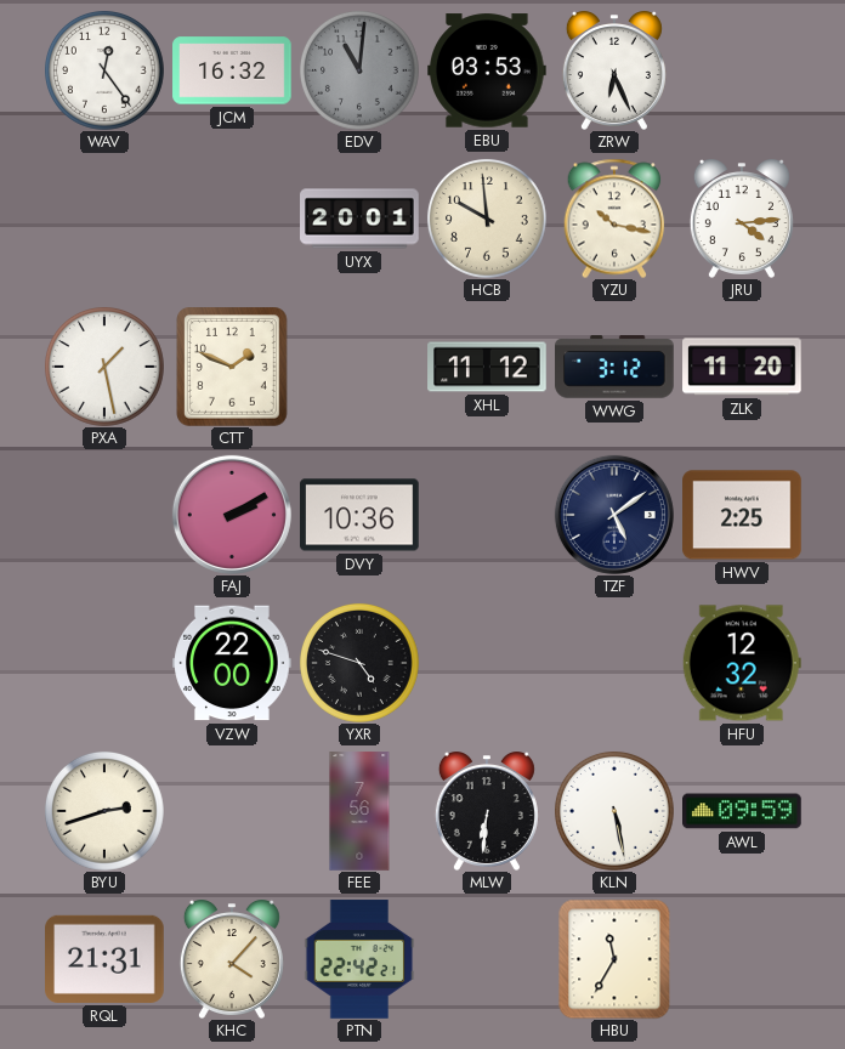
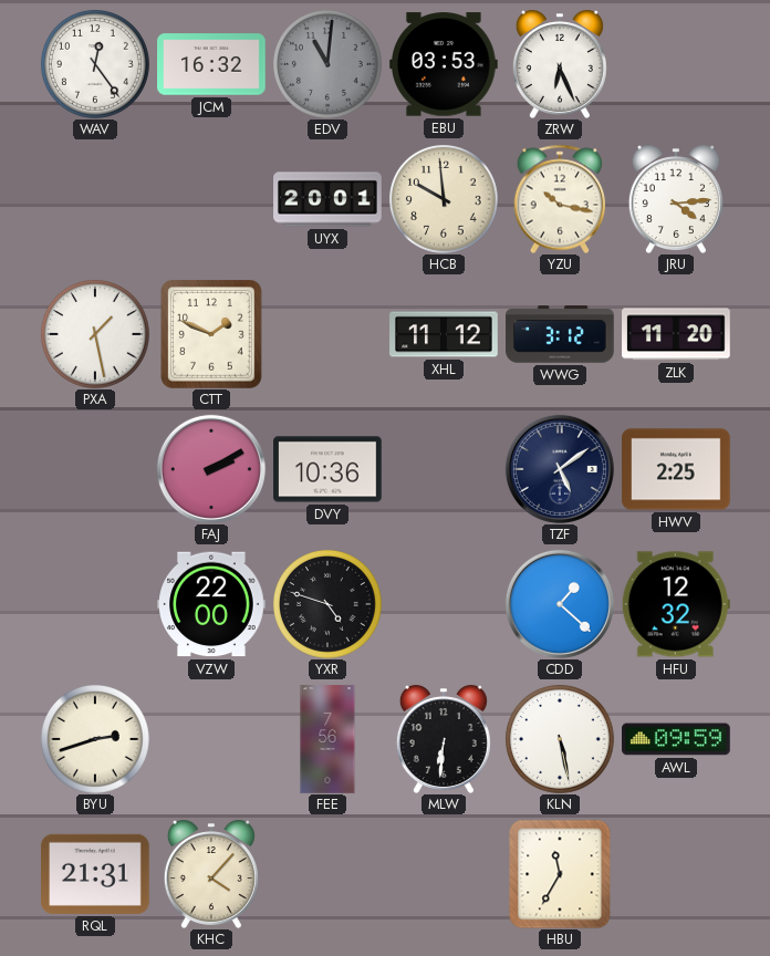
CDD: none -> 1:22 (560, 604)
PTN: 22:42 -> none (359, 959)
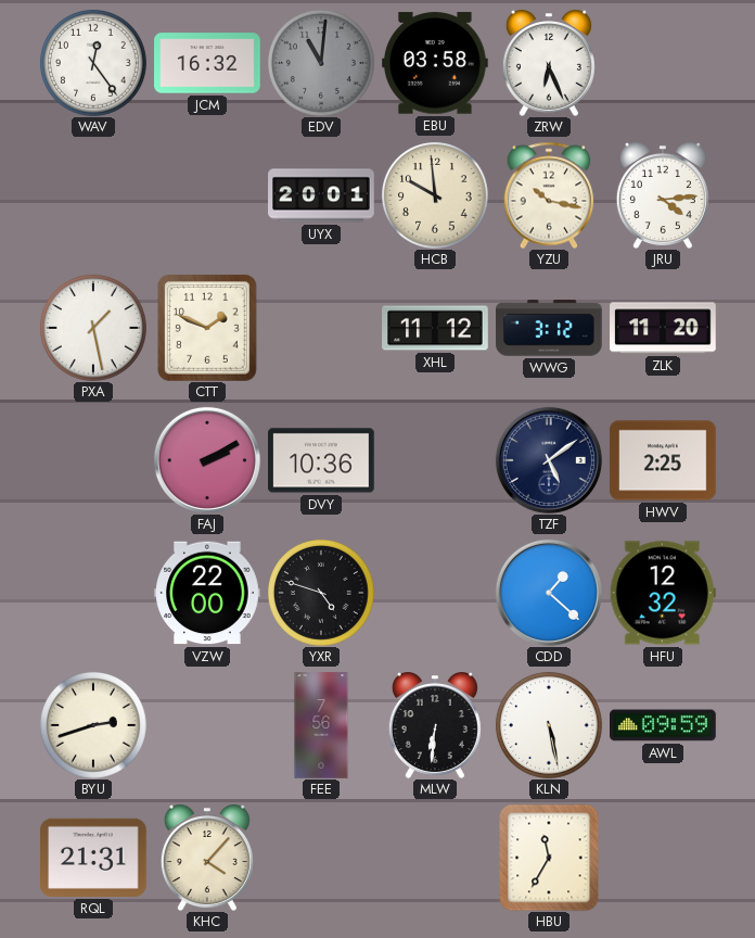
EBU: 03:53 -> 03:58 (436, 63)
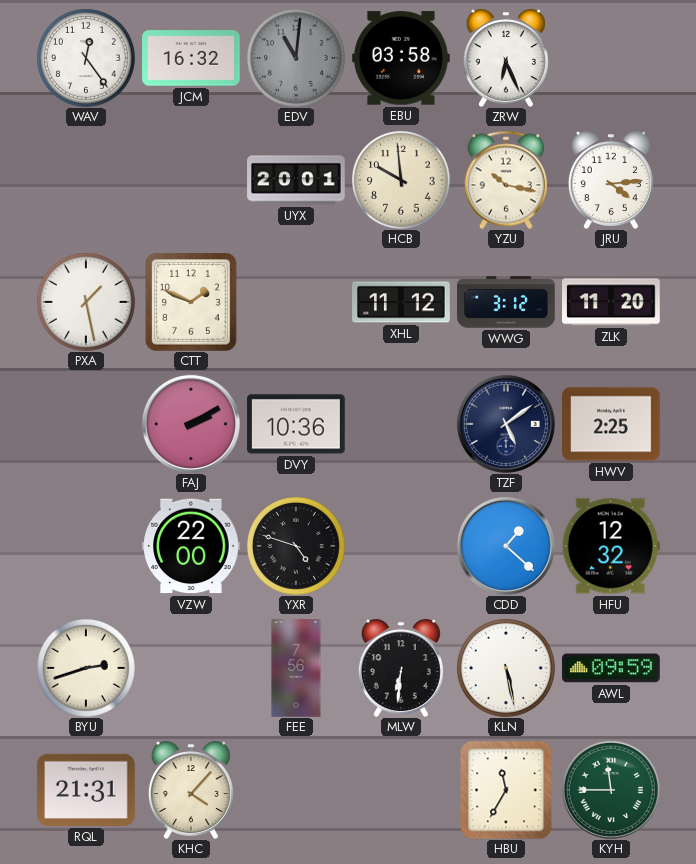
KYH: none -> 11:45 (611, 790)
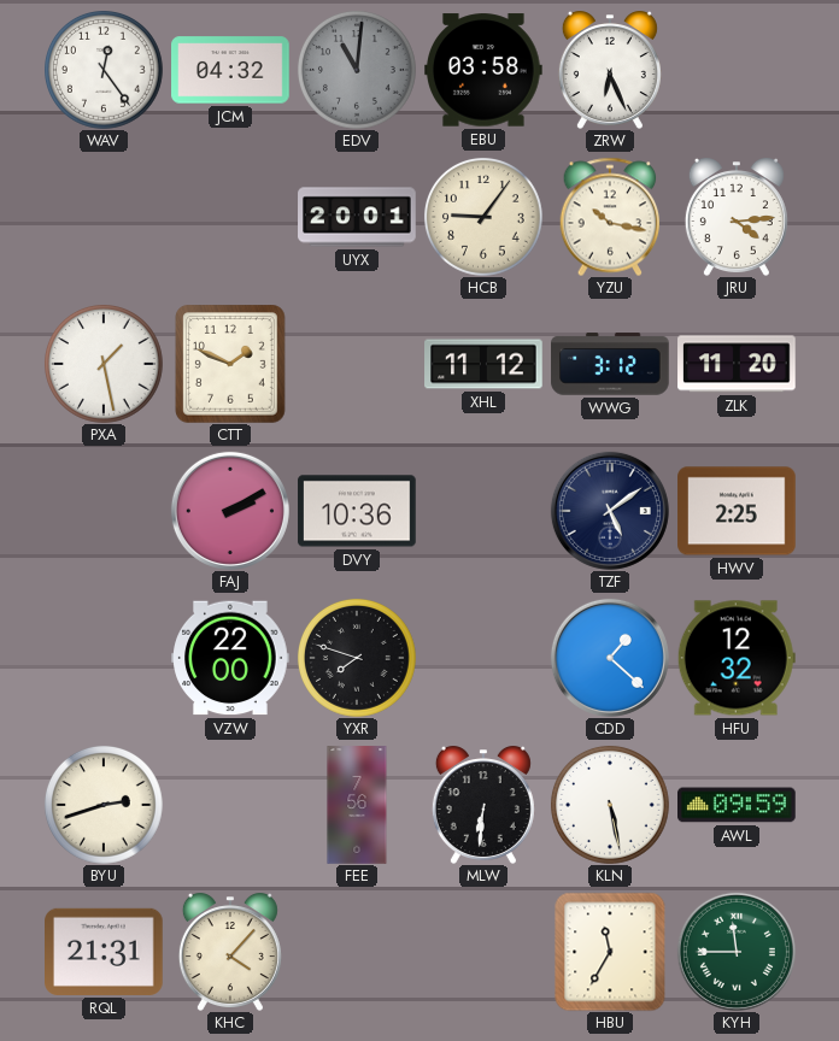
JCM: 16:32 -> 04:32 (230, 70)
HCB: 9:59 -> 9:06 (483, 217)
YXR: 4:48 -> 7:48 (357, 658)
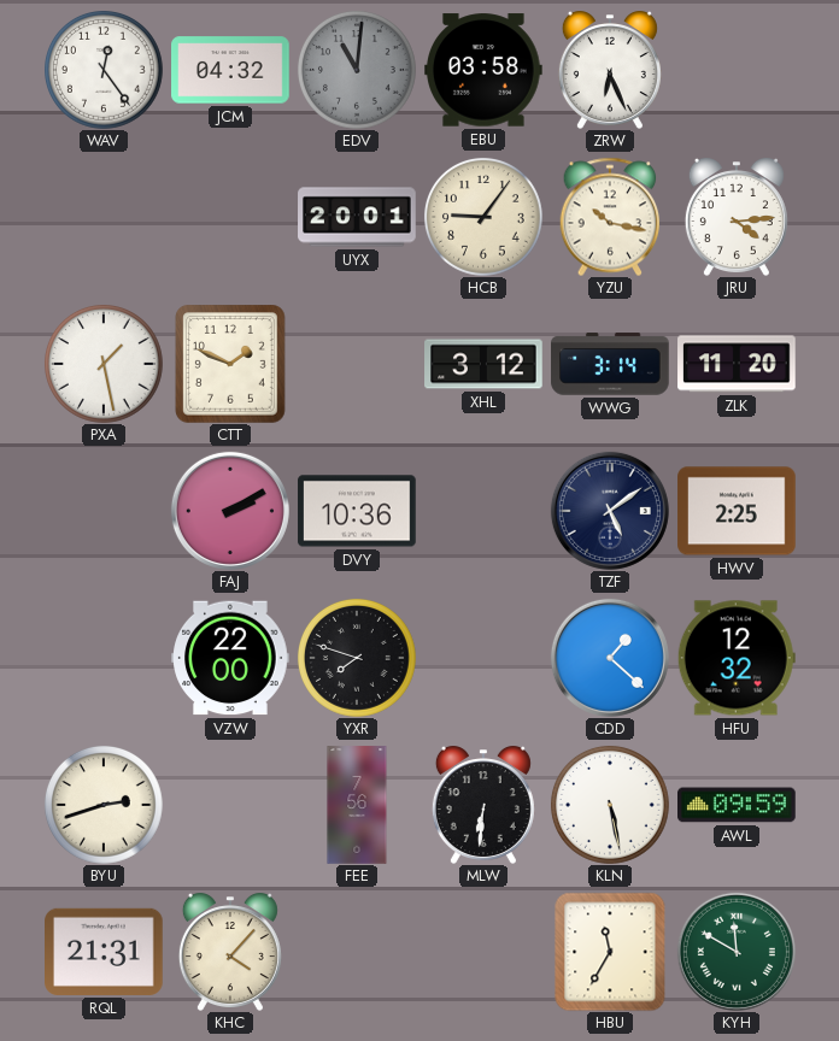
XHL: 11:12 -> 3:12 (483, 364)
WWG: 3:12 -> 3:14 (610, 364)
KYH: 11:45 -> 11:50 (737, 952)
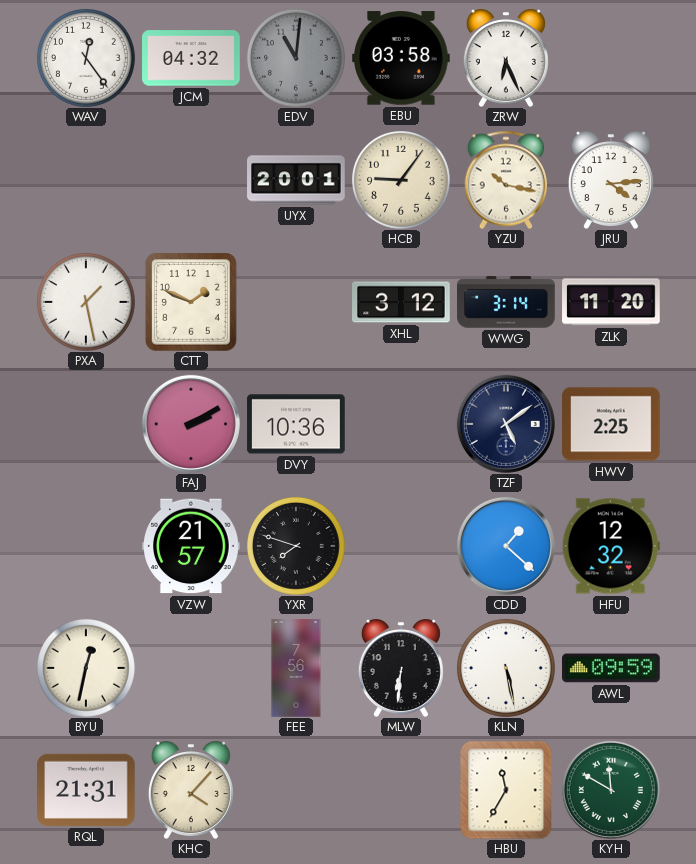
VZW: 22:00 -> 21:57 (191, 546)
BYU: 2:42 -> 12:32 (86, 668)
